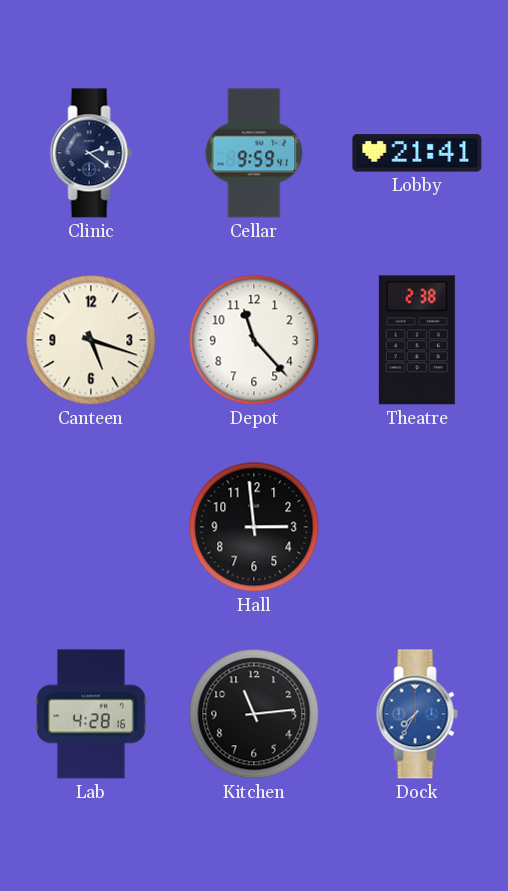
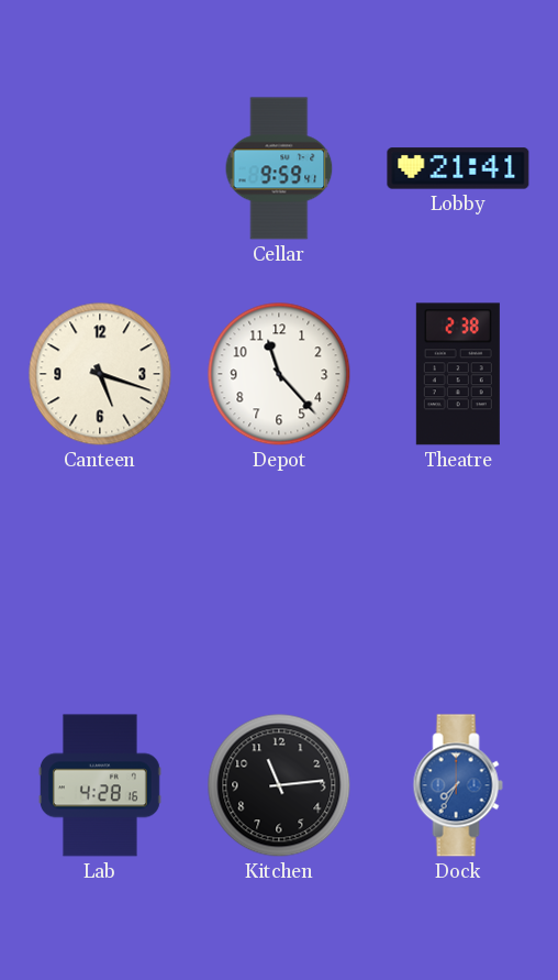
Clinic: 2:21 -> none (91, 153)
Hall: 2:59 -> none (254, 527)
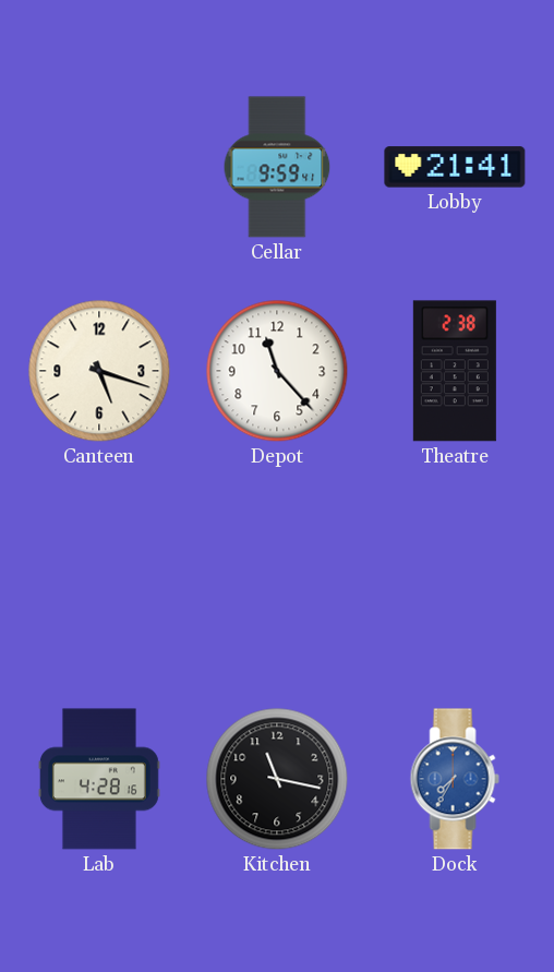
Kitchen: 11:14 -> 11:17 (277, 779)
